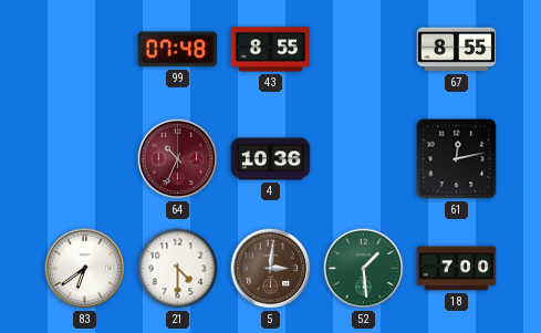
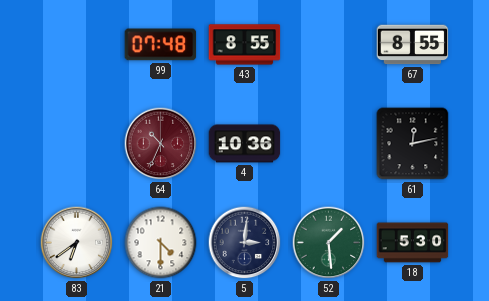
5 dial: brown -> navy (245, 243)
18: 7:00 -> 5:30 (413, 243)
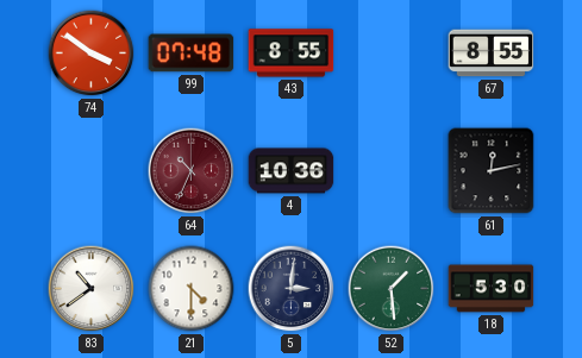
74: none -> 3:51 (92, 54)
83: 6:39 -> 10:39 (92, 289)
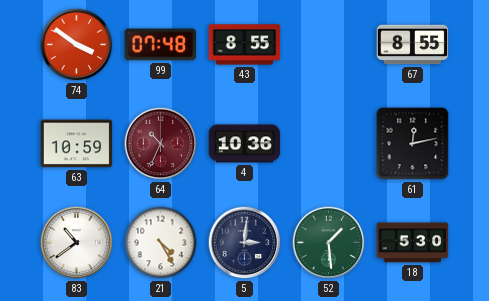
63: none -> 10:59 (77, 144)
21: 4:30 -> 4:25 (161, 243)
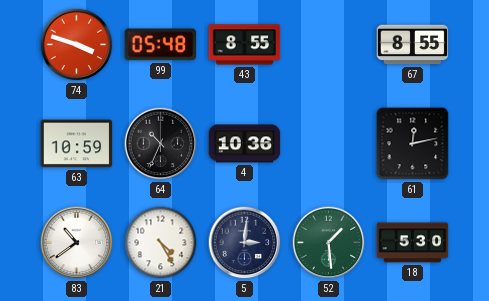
74: 3:51 -> 3:48 (77, 45)
99: 07:48 -> 05:48 (161, 45)
64 dial: burgundy -> black (161, 144)
